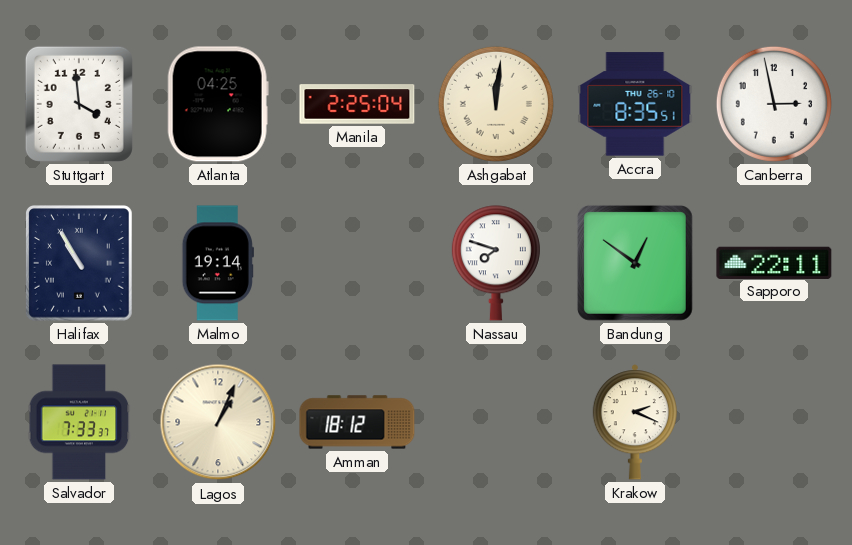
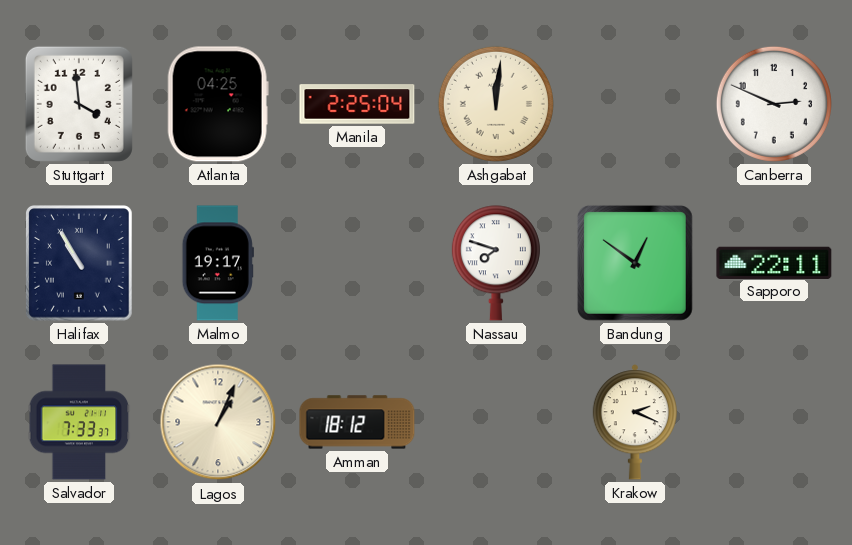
Accra: 8:35 -> none (635, 104)
Canberra: 2:58 -> 2:49 (774, 104)
Malmo: 19:14 -> 19:17 (218, 263)
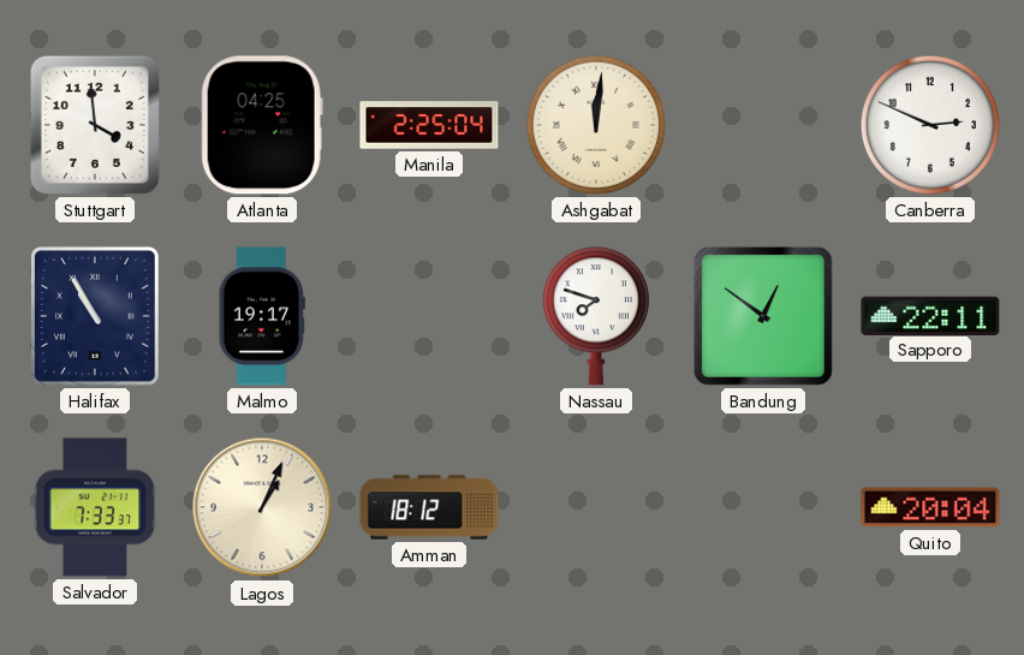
Krakow: 2:19 -> none (634, 422)
Quito: none -> 20:04 (930, 507)
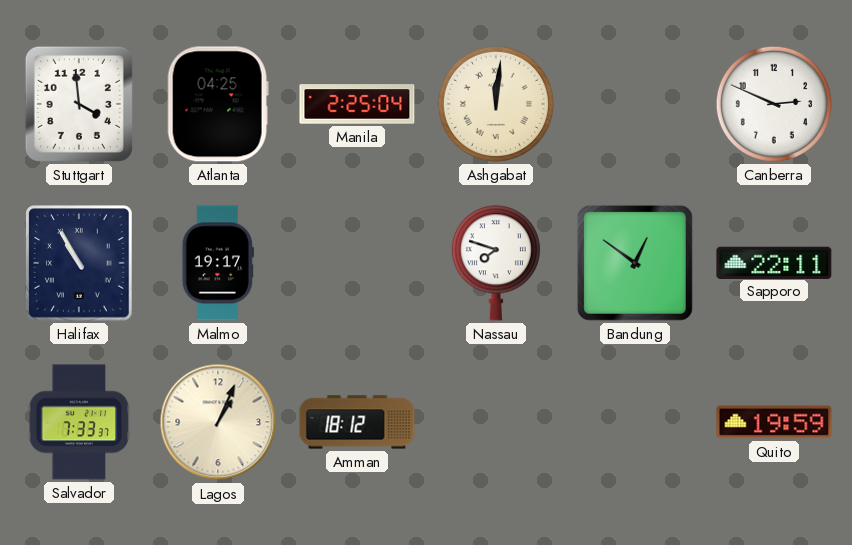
Quito: 20:04 -> 19:59 (774, 422)
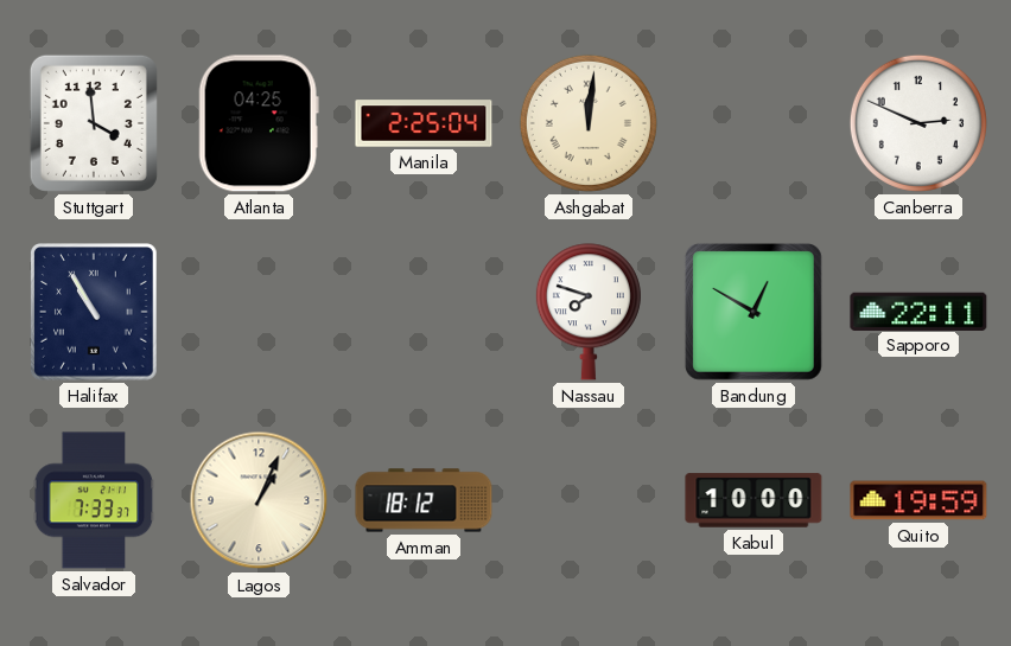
Malmo: 19:17 -> none (218, 263)
Bandung: 12:51 -> 12:50 (754, 312)
Kabul: none -> 10:00 (754, 500)
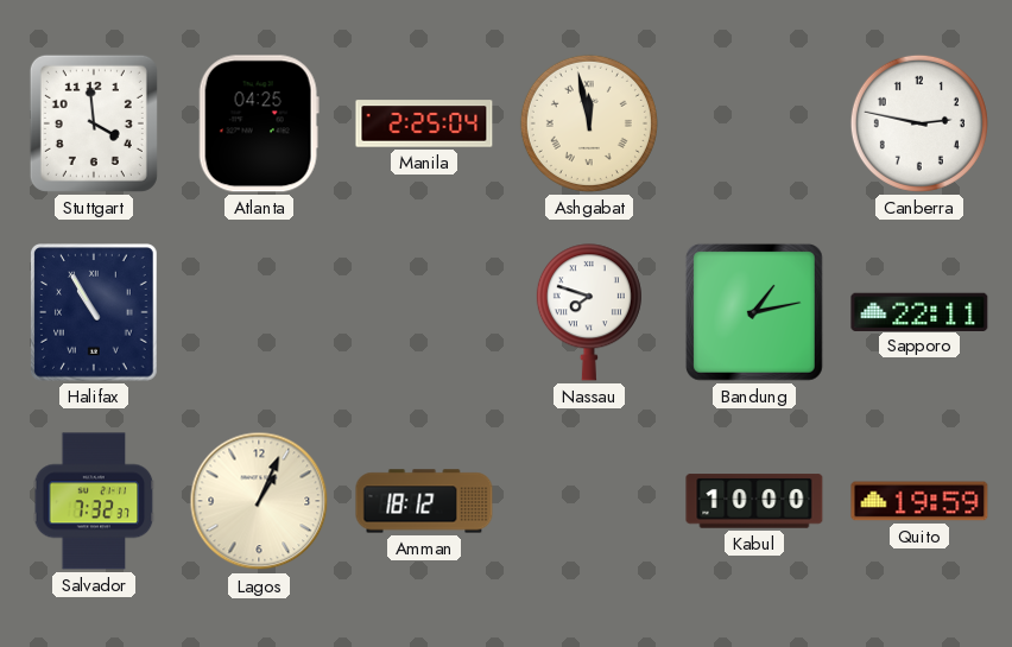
Ashgabat: 12:01 -> 11:58 (589, 123)
Canberra: 2:49 -> 2:47 (919, 123)
Bandung: 12:50 -> 1:13 (754, 312)
Salvador: 7:33 -> 7:32 (94, 501)
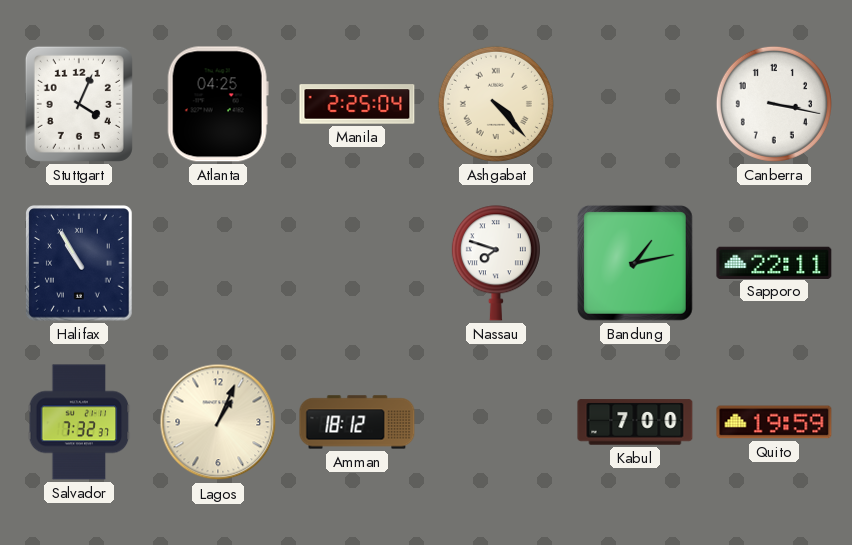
Stuttgart: 3:59 -> 4:04 (79, 104)
Ashgabat: 11:58 -> 4:23 (496, 104)
Canberra: 2:47 -> 3:17 (774, 104)
Kabul: 10:00 -> 7:00 (635, 422)
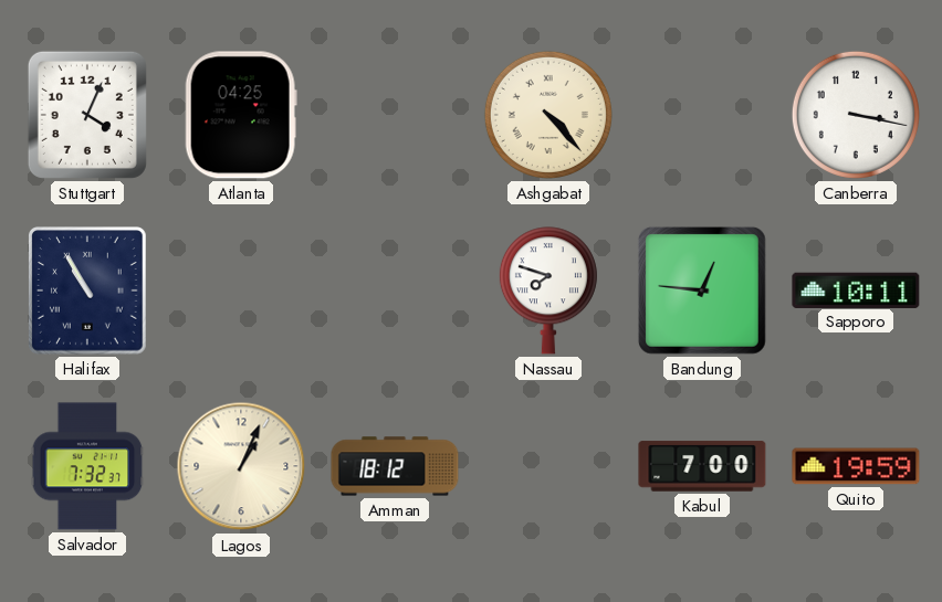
Manila: 2:25 -> none (357, 104)
Bandung: 1:13 -> 12:46 (702, 291)
Sapporo: 22:11 -> 10:11 (856, 289)
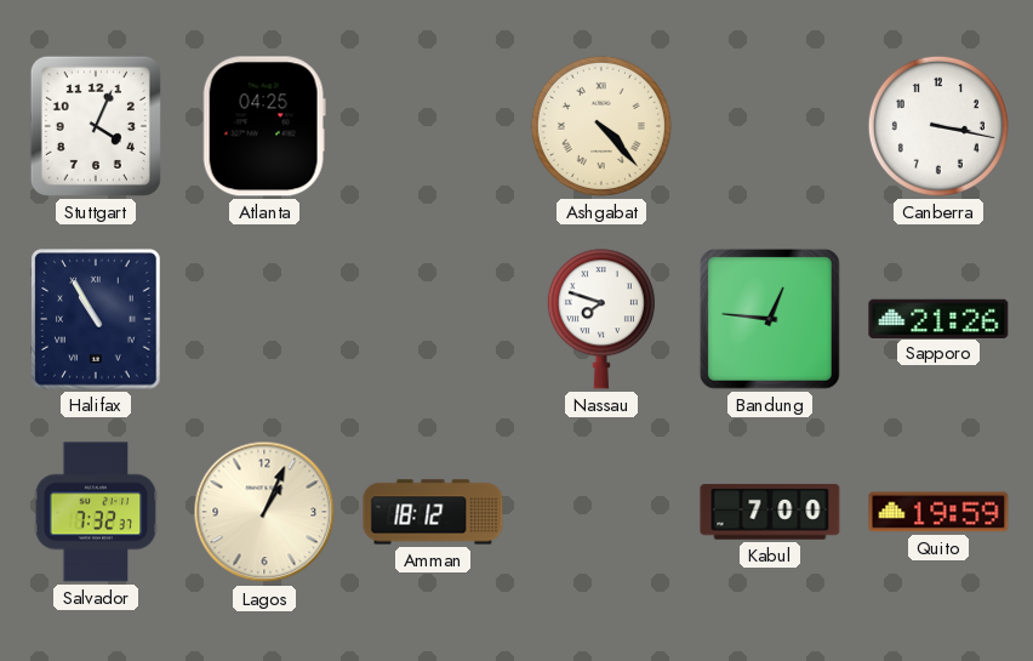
Sapporo: 10:11 -> 21:26 (938, 318)
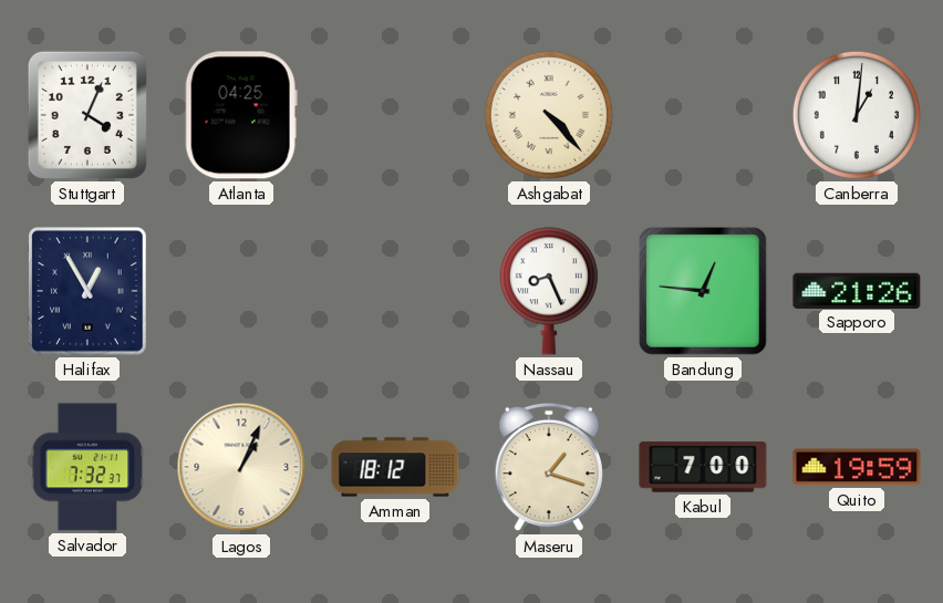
Canberra: 3:17 -> 1:01 (857, 115)
Halifax: 10:55 -> 12:55 (89, 292)
Nassau: 7:48 -> 8:26 (549, 291)
Maseru: none -> 1:18 (549, 467)
